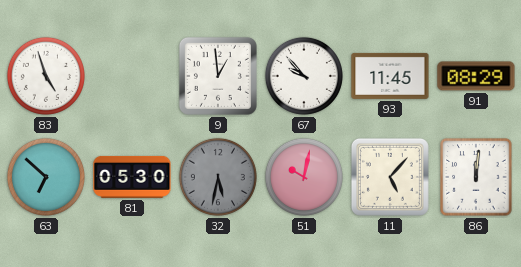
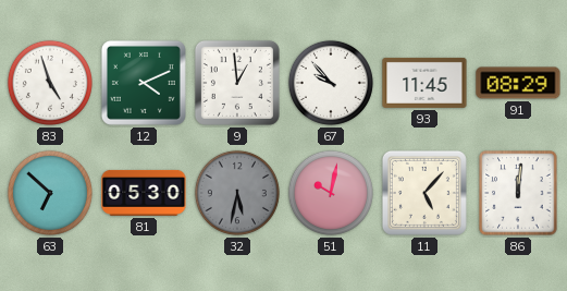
12: none -> 4:11 (144, 83)
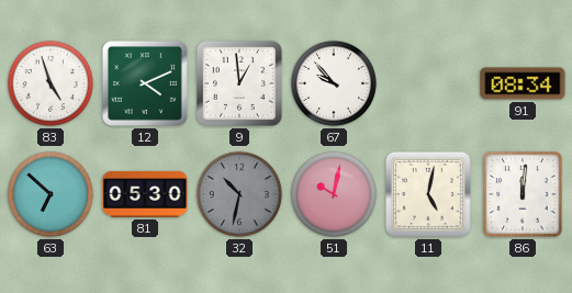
93: 11:45 -> none (424, 83)
91: 08:29 -> 08:34 (523, 83)
32: 5:32 -> 10:32 (239, 194)
11: 5:07 -> 5:02 (428, 194)
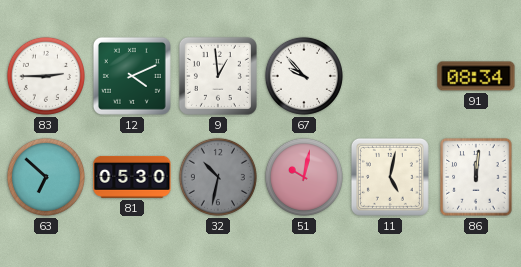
83: 4:57 -> 2:45 (46, 76)
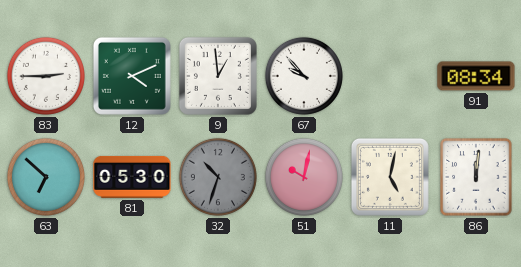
32: 10:32 -> 10:33 (218, 177)
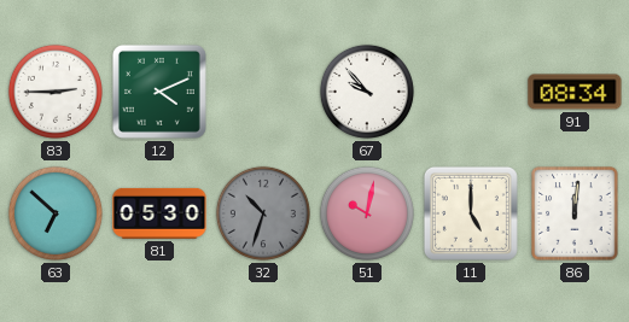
9: 12:59 -> none (218, 76)
11: 5:02 -> 5:00 (471, 213)
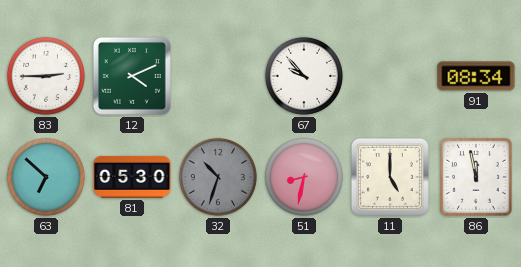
51: 10:02 -> 8:32 (304, 177)
86: 12:01 -> 11:58 (476, 177)
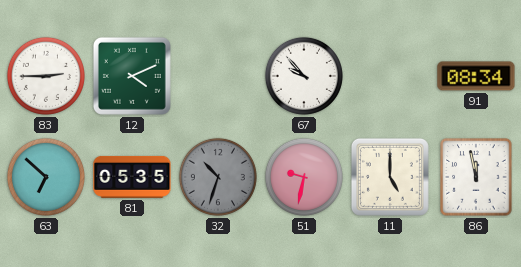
81: 05:30 -> 05:35 (132, 177)
51: 8:32 -> 9:32 (304, 177)
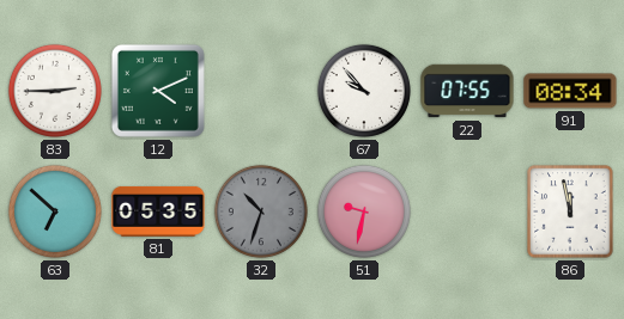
22: none -> 07:55 (467, 91)
11: 5:00 -> none (390, 177)
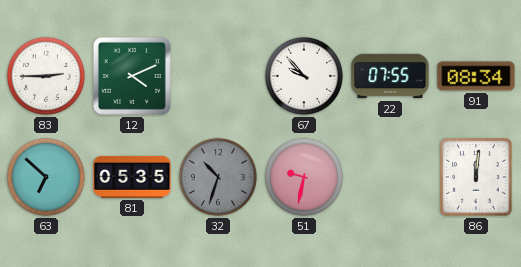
86: 11:58 -> 12:01 (476, 177)
